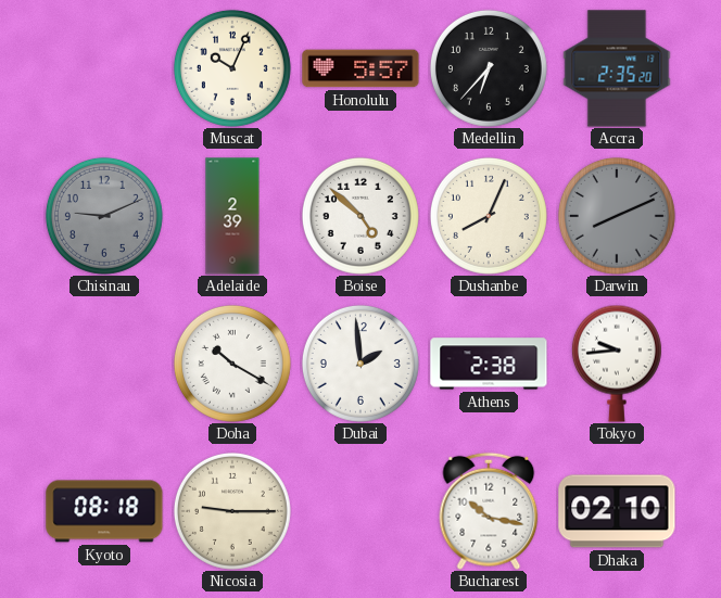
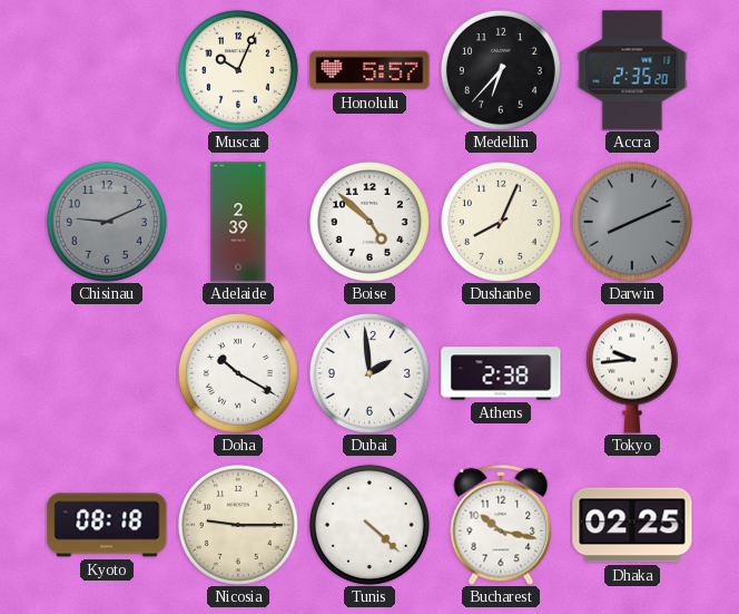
Tunis: none -> 4:22 (369, 525)
Dhaka: 02:10 -> 02:25 (632, 525)
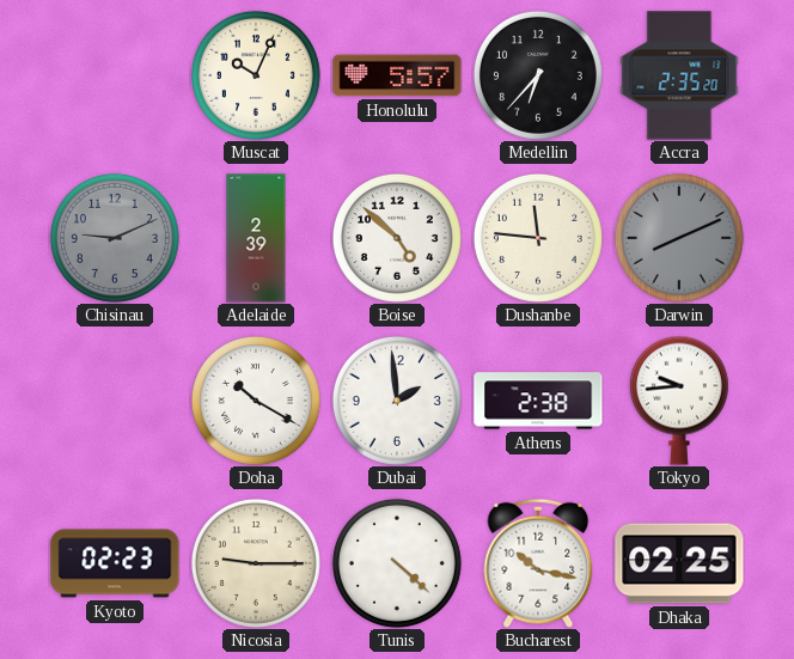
Dushanbe: 8:04 -> 11:46 (538, 238)
Kyoto: 08:18 -> 02:23 (115, 563)
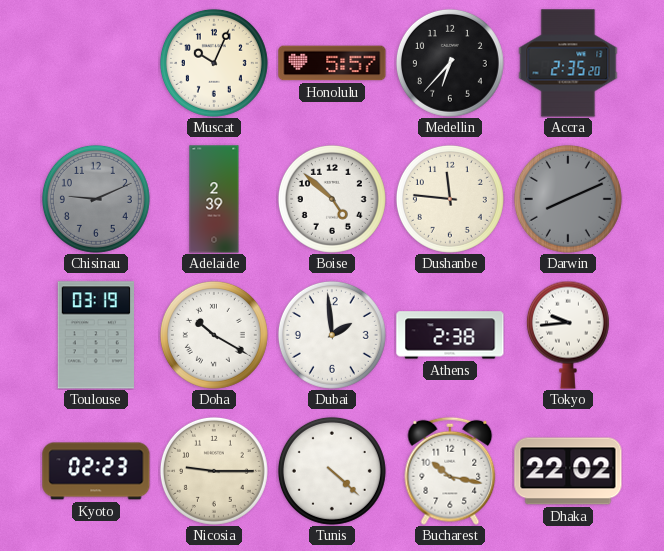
Toulouse: none -> 03:19 (96, 335)
Dhaka: 02:25 -> 22:02 (568, 471)
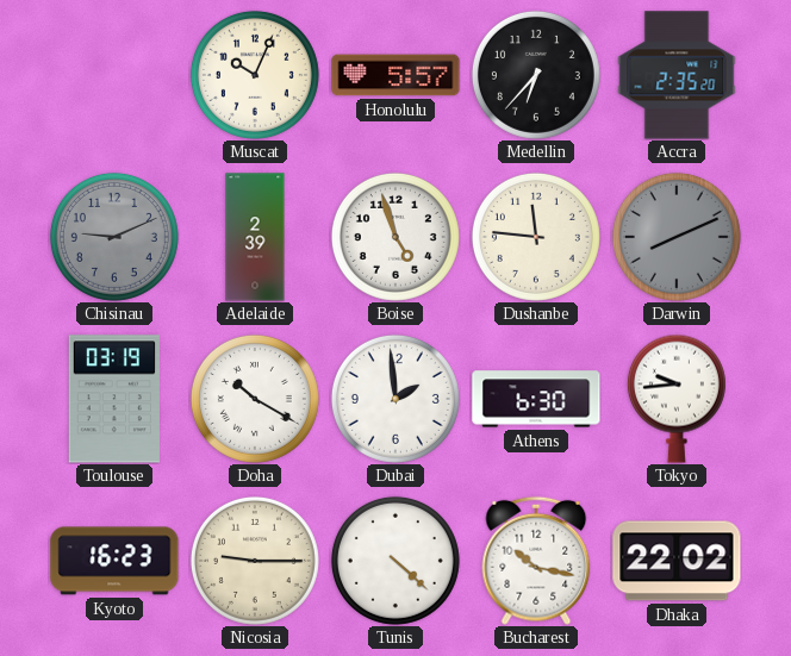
Boise: 4:52 -> 4:57 (395, 237)
Athens: 2:38 -> 6:30 (536, 399)
Kyoto: 02:23 -> 16:23 (114, 561)
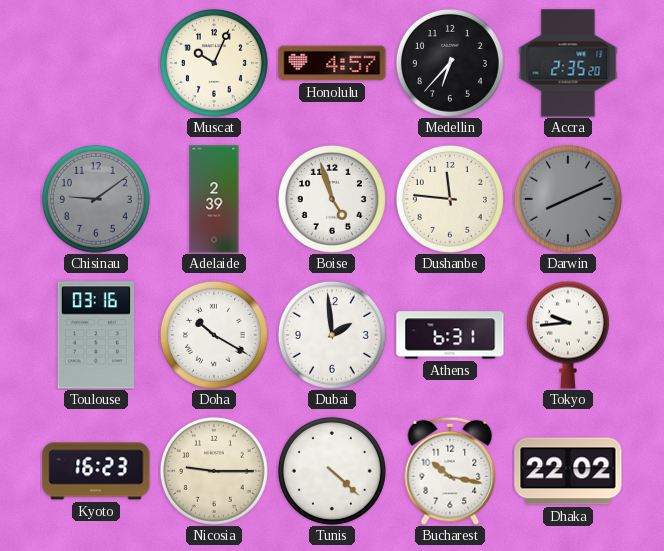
Honolulu: 5:57 -> 4:57 (332, 63)
Chisinau: 9:11 -> 9:09 (96, 199)
Toulouse: 03:19 -> 03:16 (96, 335)
Athens: 6:30 -> 6:31 (450, 335)
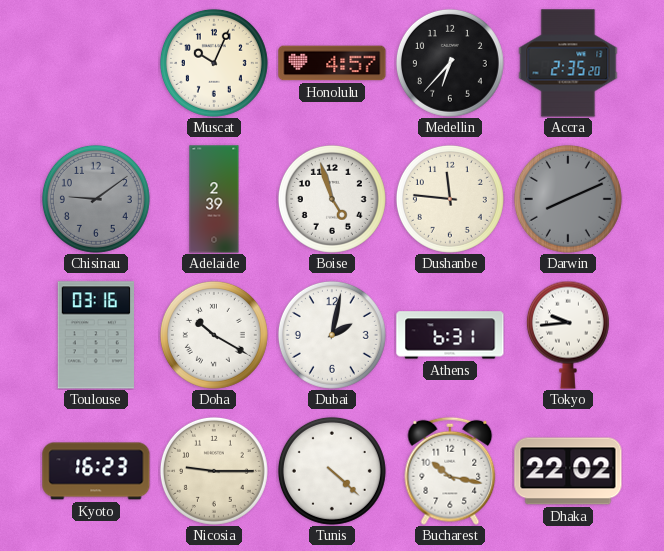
Dubai: 1:59 -> 2:02 (332, 335)
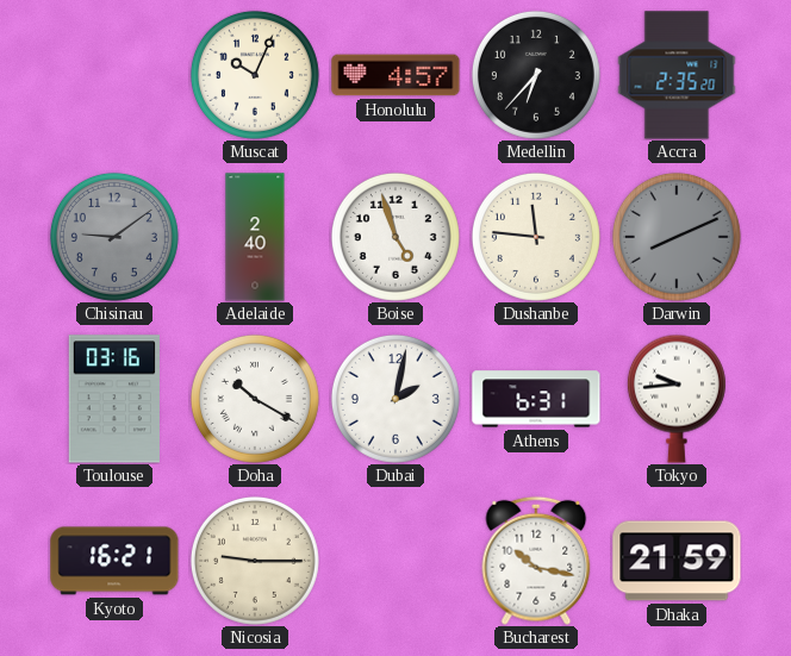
Adelaide: 2:39 -> 2:40 (255, 237)
Kyoto: 16:23 -> 16:21 (114, 561)
Tunis: 4:22 -> none (332, 471)
Dhaka: 22:02 -> 21:59 (677, 561)
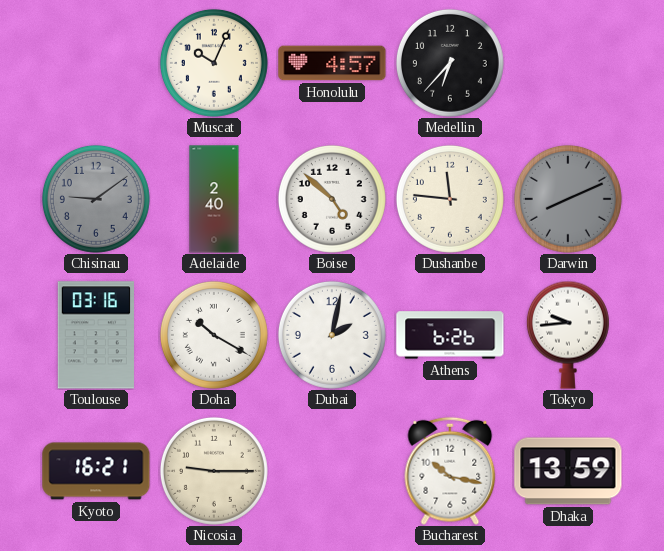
Accra: 2:35 -> none (677, 75)
Boise: 4:57 -> 4:52 (332, 199)
Athens: 6:31 -> 6:26 (450, 335)
Dhaka: 21:59 -> 13:59 (568, 471)
